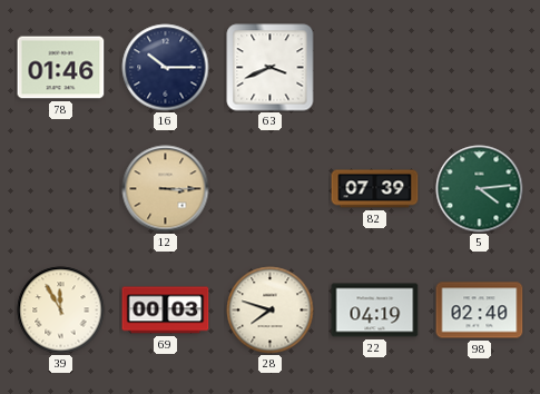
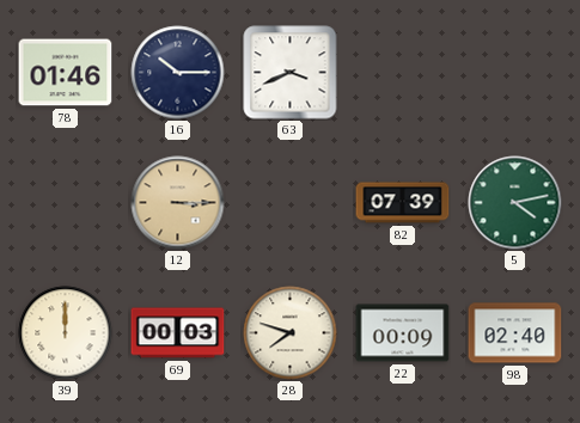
5: 4:14 -> 4:13 (515, 203)
39: 11:55 -> 12:00 (66, 333)
22: 04:19 -> 00:09 (403, 333)
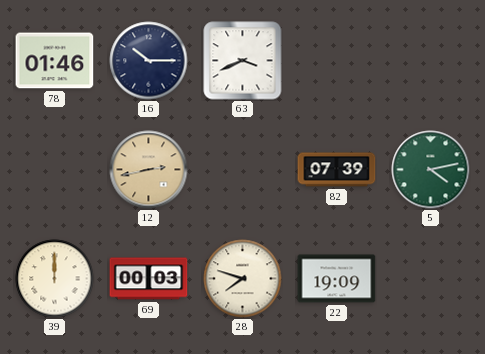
12: 3:15 -> 2:43 (149, 170)
22: 00:09 -> 19:09 (337, 279)
98: 02:40 -> none (515, 333)
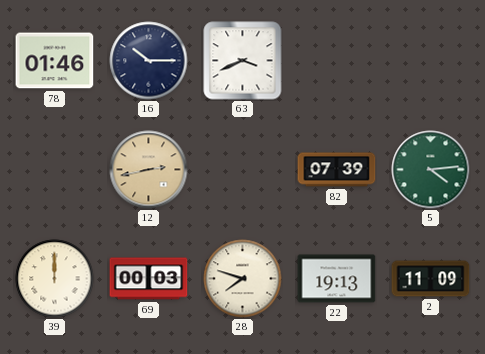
5: 4:13 -> 4:14 (431, 170)
22: 19:09 -> 19:13 (337, 279)
2: none -> 11:09 (431, 279)
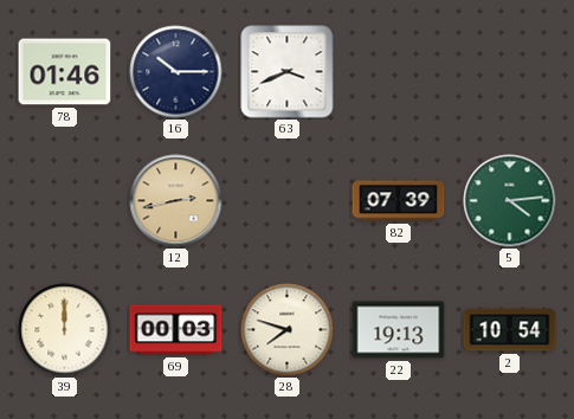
2: 11:09 -> 10:54 (510, 330)
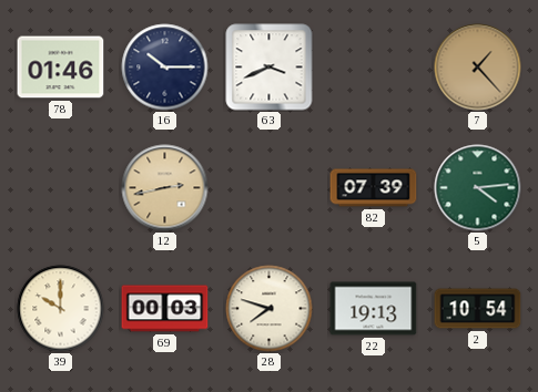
7: none -> 1:23 (478, 68)
39: 12:00 -> 10:00 (61, 309)
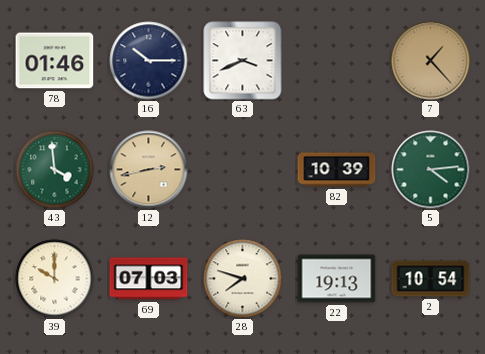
43: none -> 3:59 (55, 170)
82: 07:39 -> 10:39 (337, 170)
69: 00:03 -> 07:03 (149, 279)
